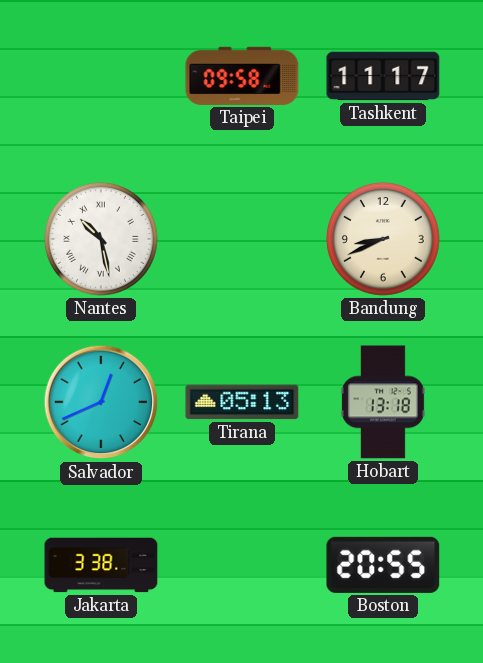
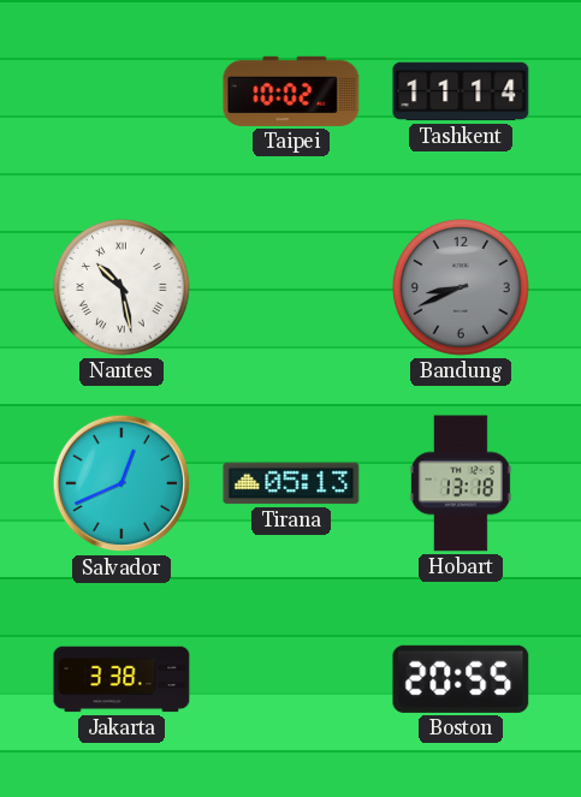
Taipei: 09:58 -> 10:02 (291, 91)
Tashkent: 11:17 -> 11:14 (461, 91)
Bandung dial: cream -> grey (461, 287)
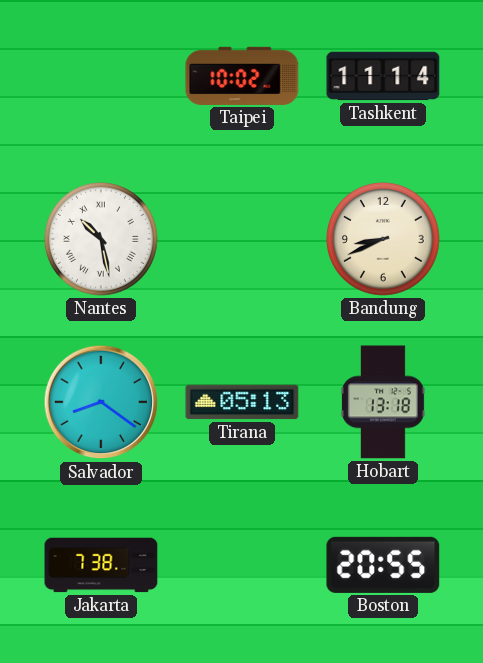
Bandung dial: grey -> cream (383, 239)
Salvador: 12:41 -> 8:21 (101, 402)
Jakarta: 3:38 -> 7:38 (101, 565)
